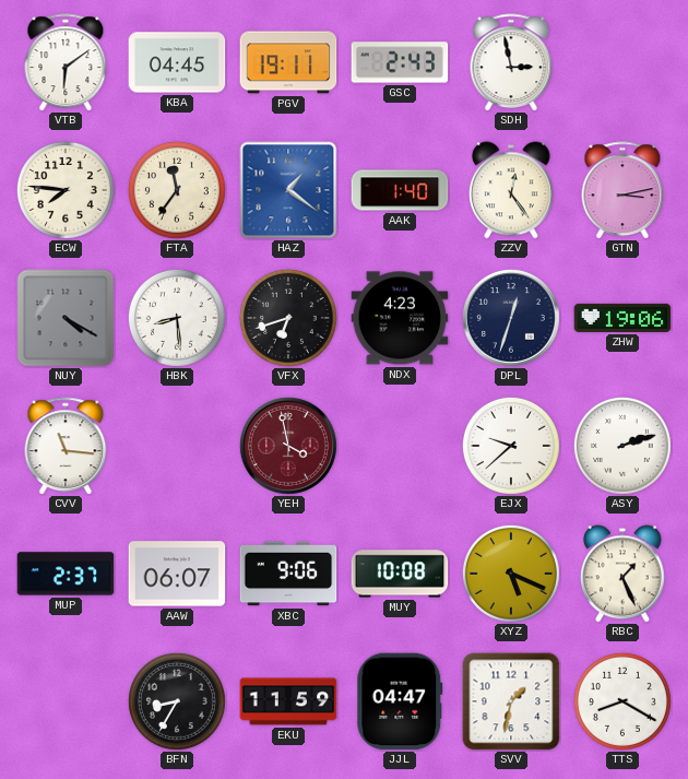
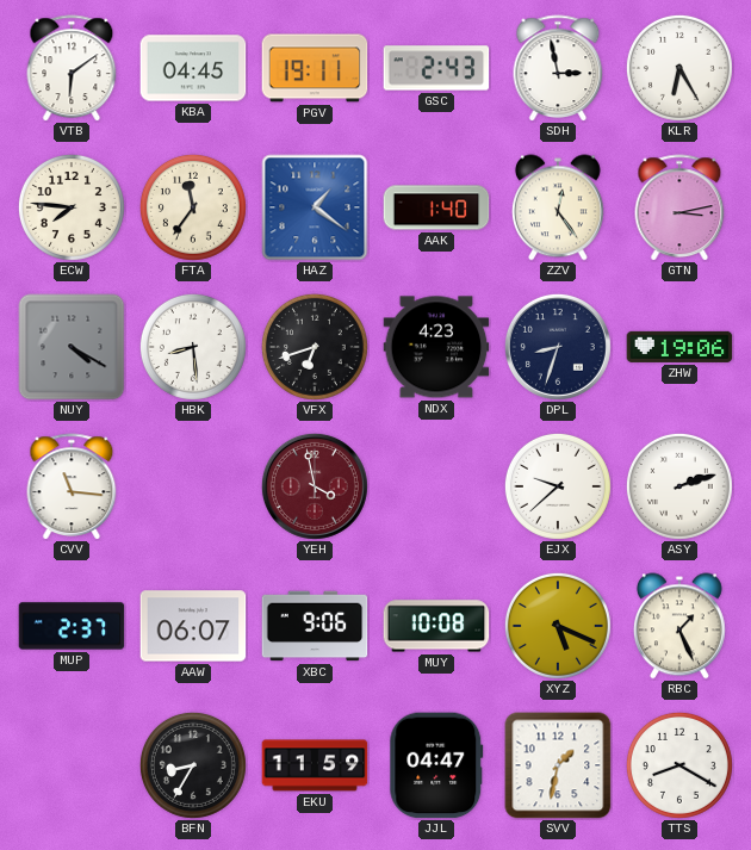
KLR: none -> 6:25 (679, 68)
DPL: 12:33 -> 8:33 (558, 347)
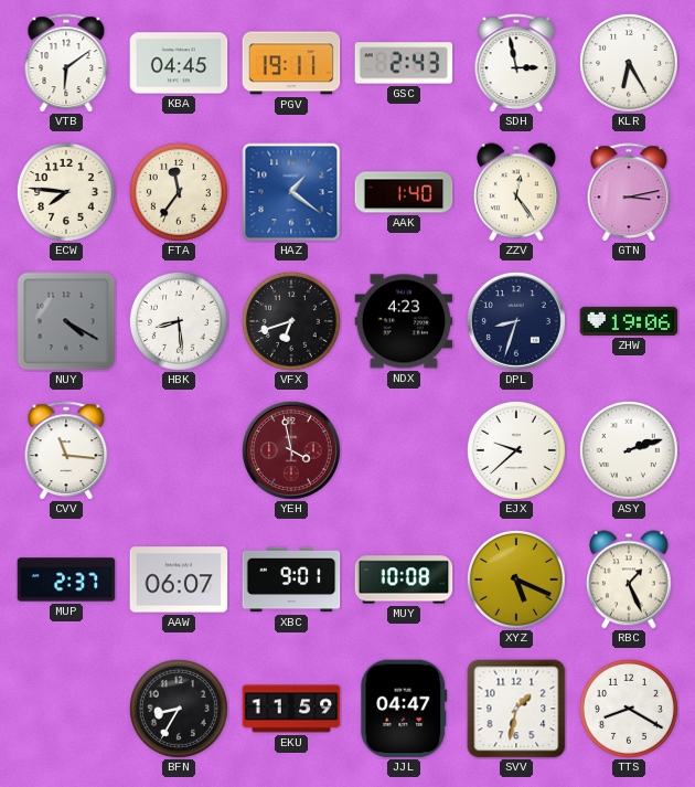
XBC: 9:06 -> 9:01 (291, 579)
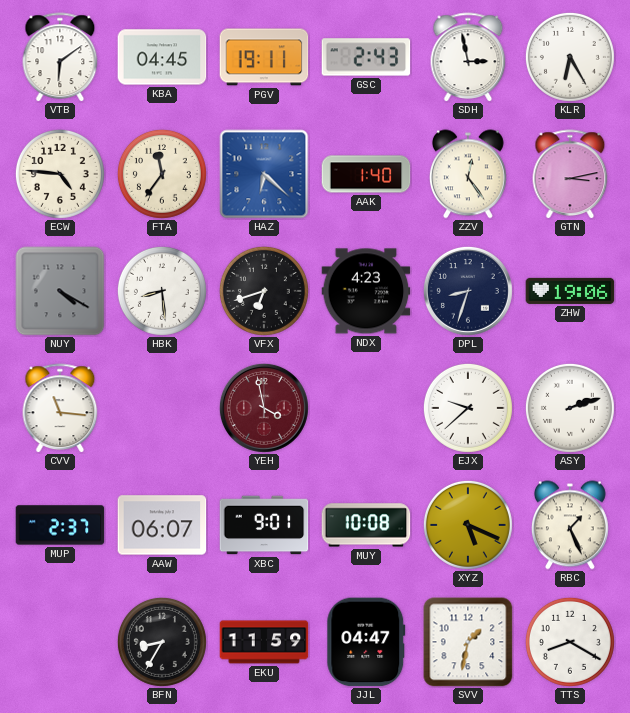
ECW: 7:46 -> 4:46 (60, 174)
HAZ: 1:21 -> 6:22 (264, 174)
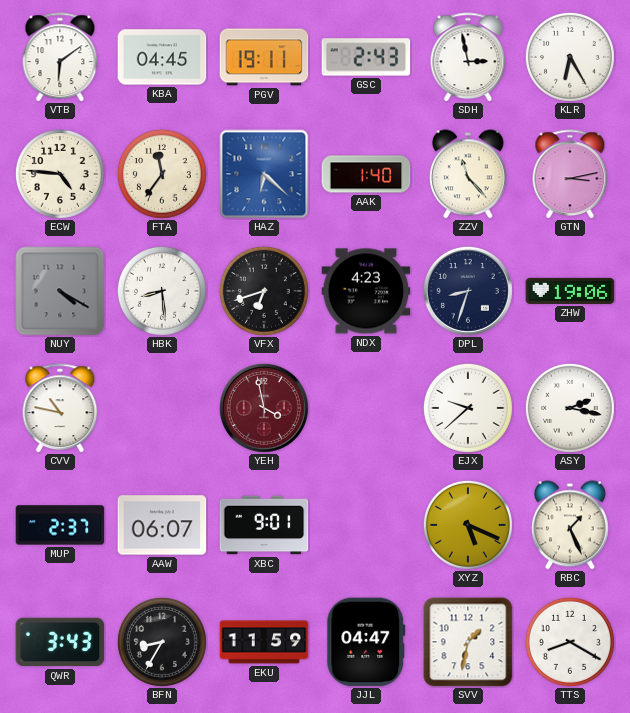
ZZV: 12:24 -> 11:23 (468, 174)
CVV: 11:16 -> 10:47 (60, 408)
ASY: 2:12 -> 2:17 (570, 408)
MUY: 10:08 -> none (366, 525)
QWR: none -> 3:43 (60, 642)
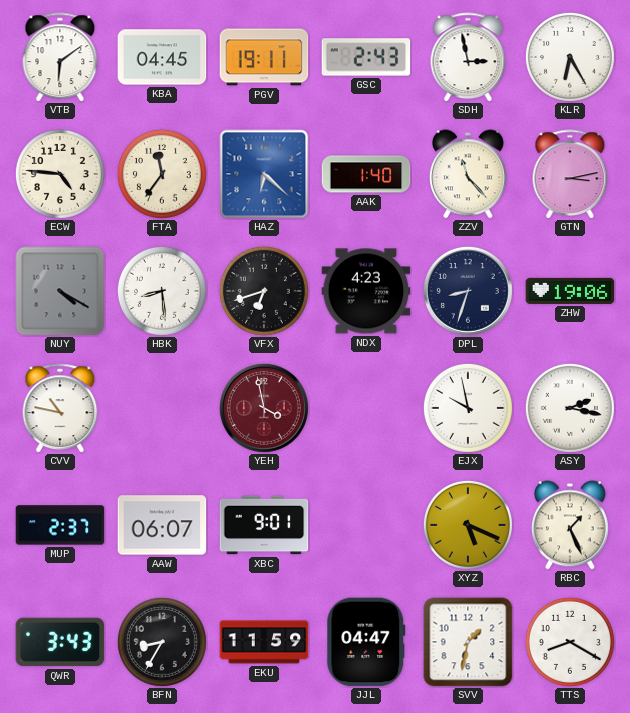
EJX: 9:38 -> 9:58 (468, 408)
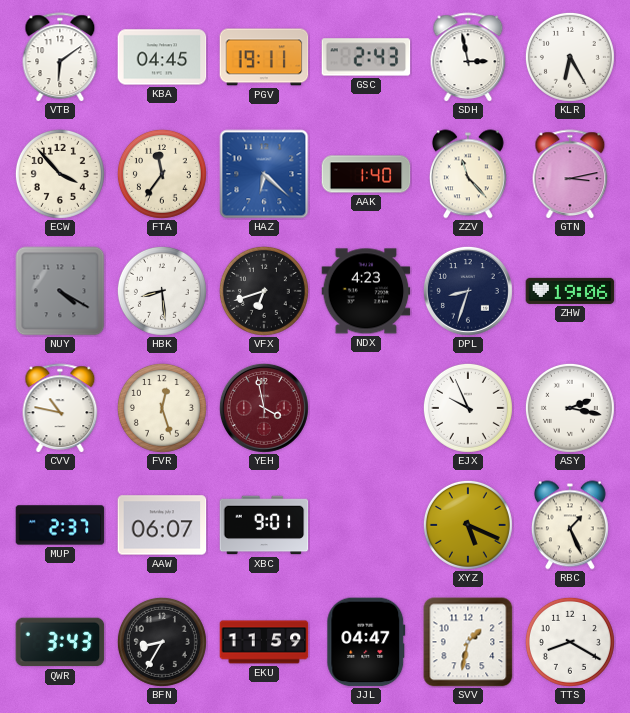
ECW: 4:46 -> 3:53 (60, 174)
FVR: none -> 12:27 (162, 408)
EJX: 9:58 -> 9:56 (468, 408)
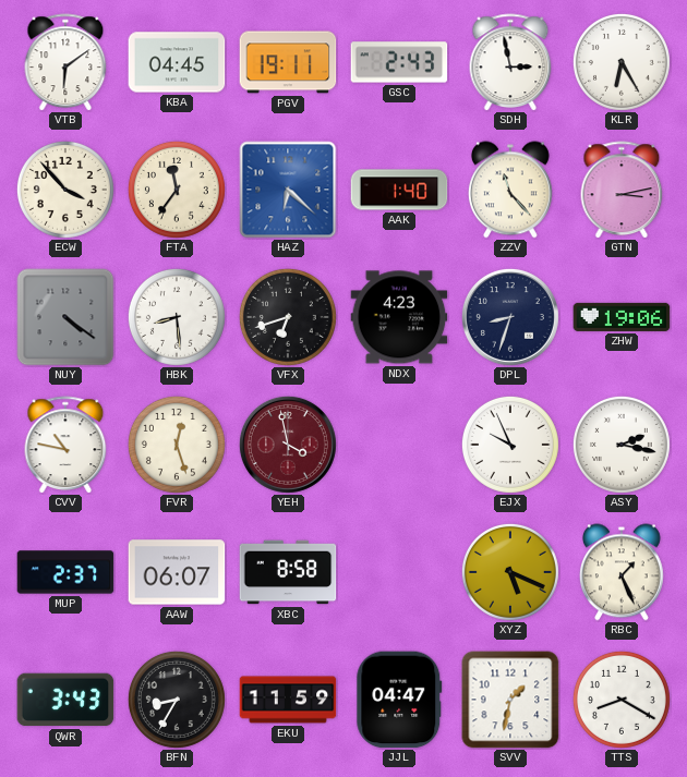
NUY: 4:20 -> 4:21 (65, 317)
XBC: 9:01 -> 8:58 (288, 572)
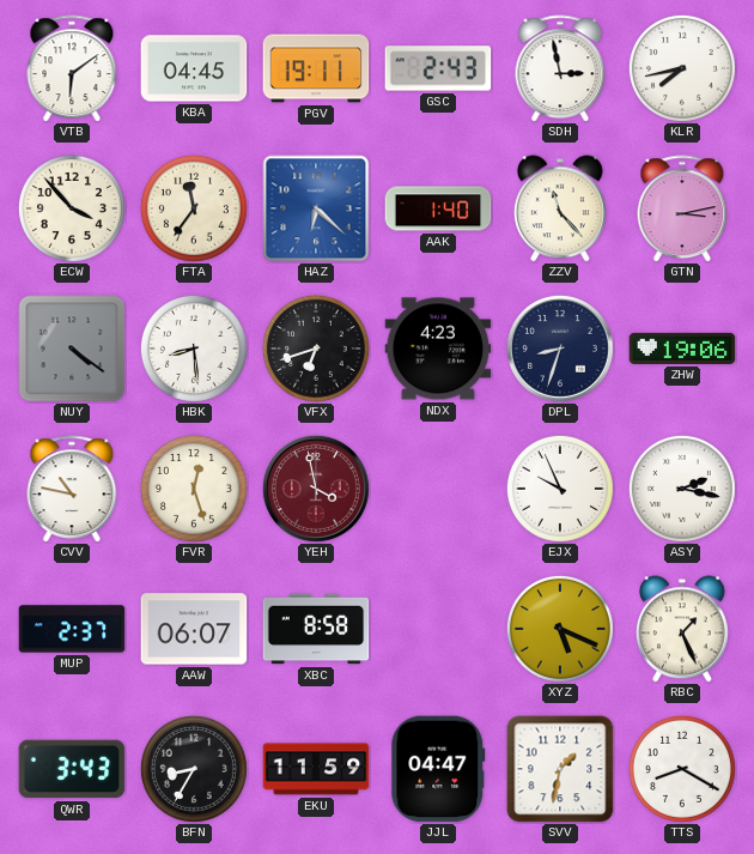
KLR: 6:25 -> 7:43 (682, 68)
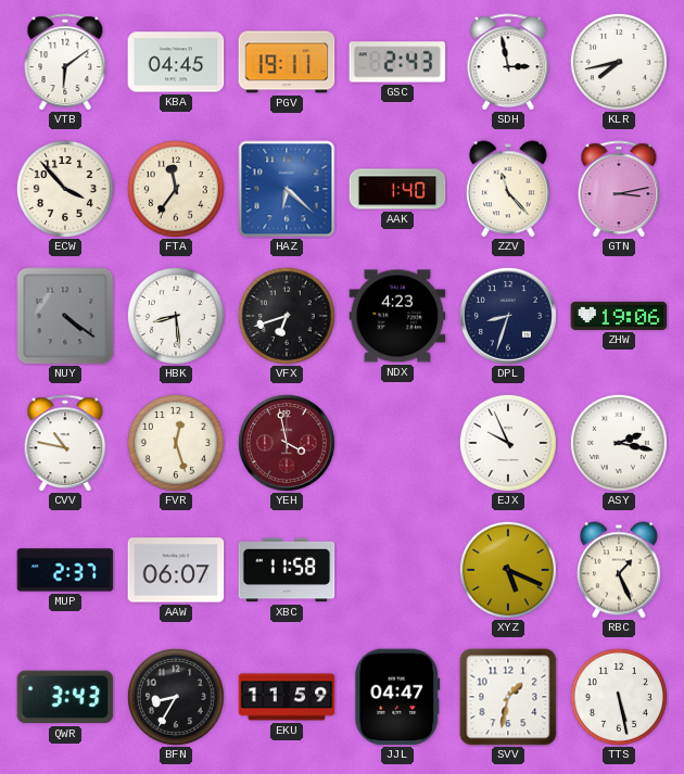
XBC: 8:58 -> 11:58 (287, 570)
TTS: 8:20 -> 5:28 (619, 697)
